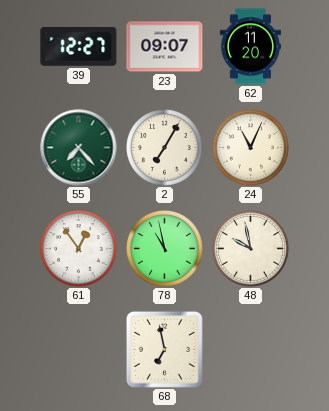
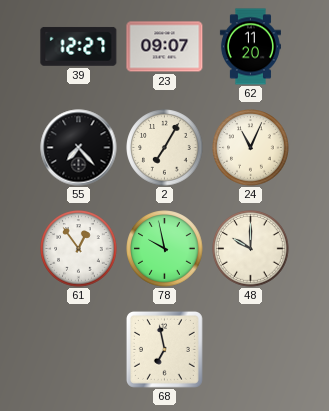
55 dial: green -> black (79, 148)
78: 10:58 -> 9:58 (165, 249)
48: 9:58 -> 10:00 (251, 249)
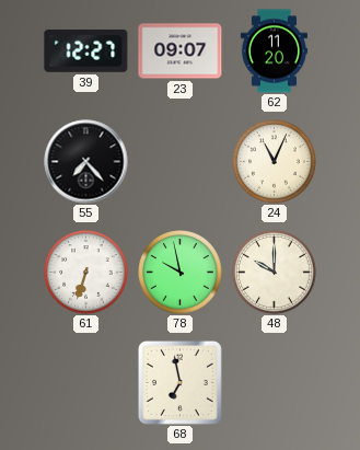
2: 7:05 -> none (165, 148)
61: 12:54 -> 6:33 (86, 273)
